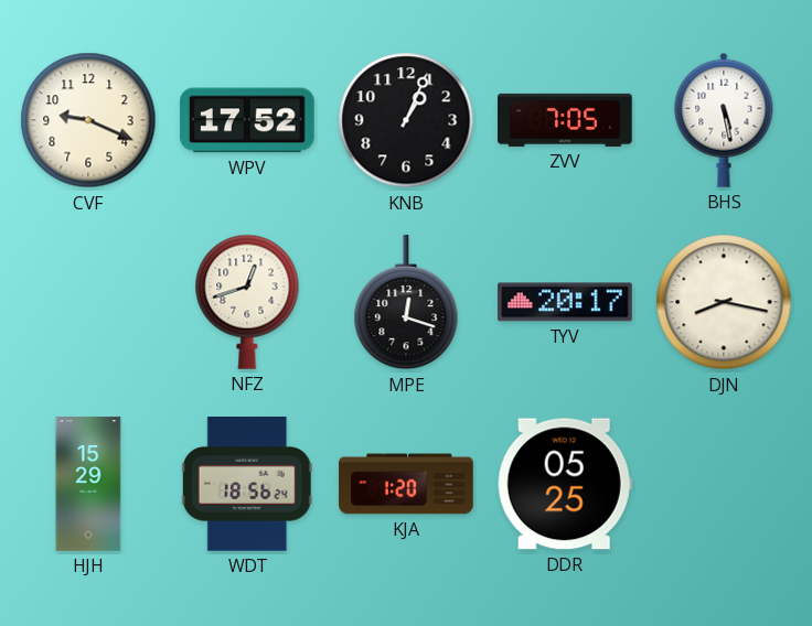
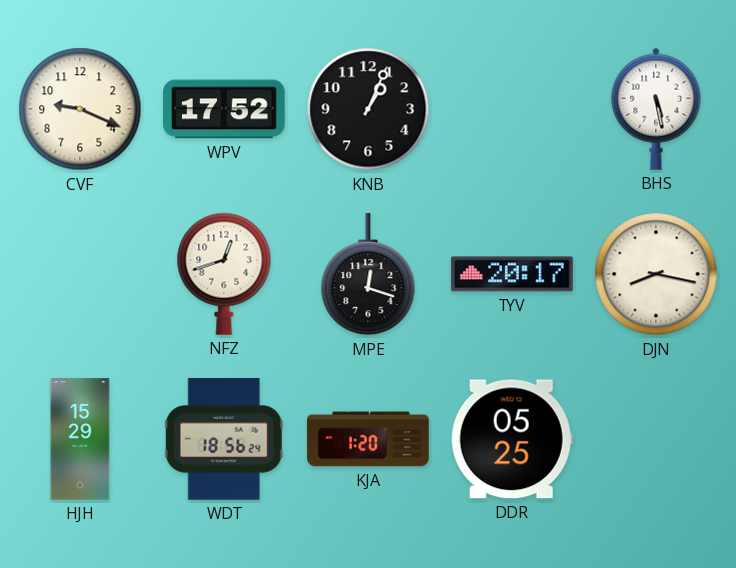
ZVV: 7:05 -> none (565, 120)
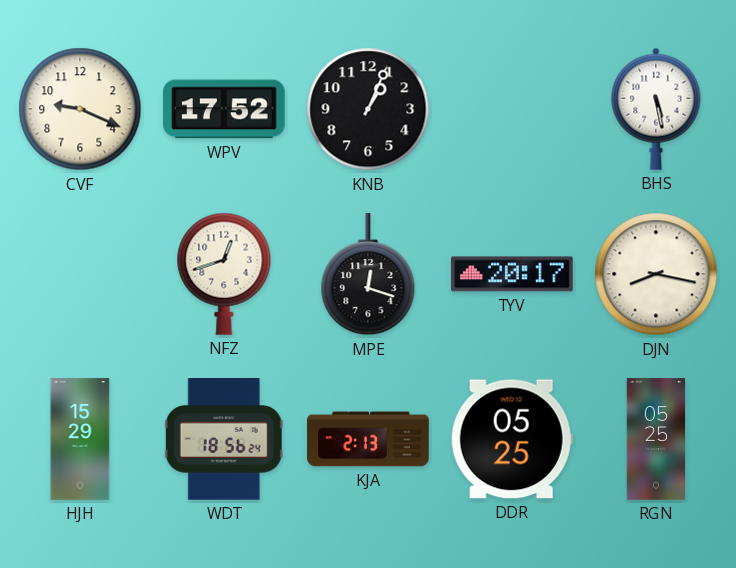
KJA: 1:20 -> 2:13 (368, 439)
RGN: none -> 05:25 (656, 439)
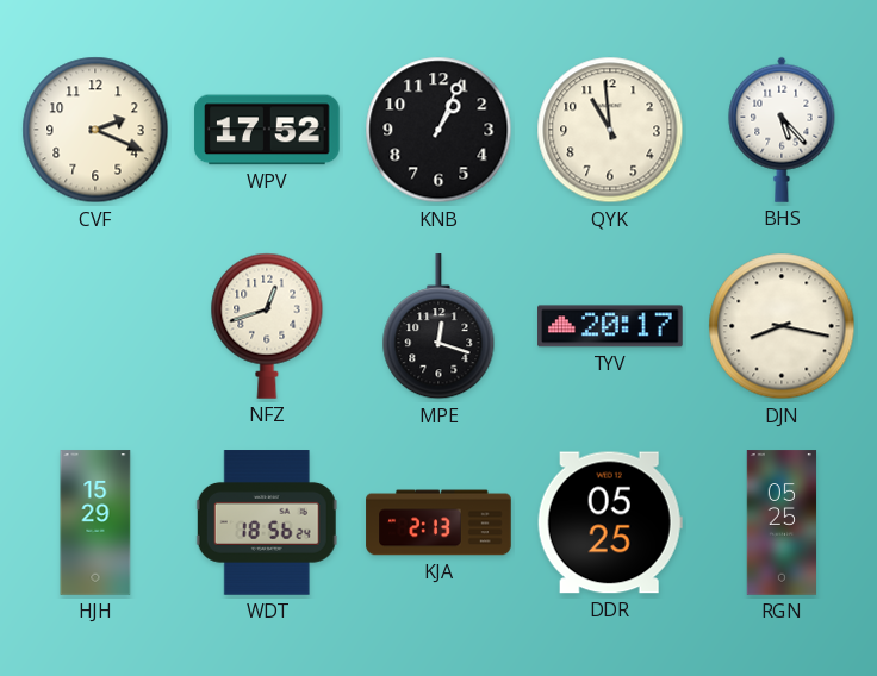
CVF: 9:19 -> 2:19 (95, 130)
QYK: none -> 10:59 (610, 130)
BHS: 5:28 -> 5:23 (782, 130)
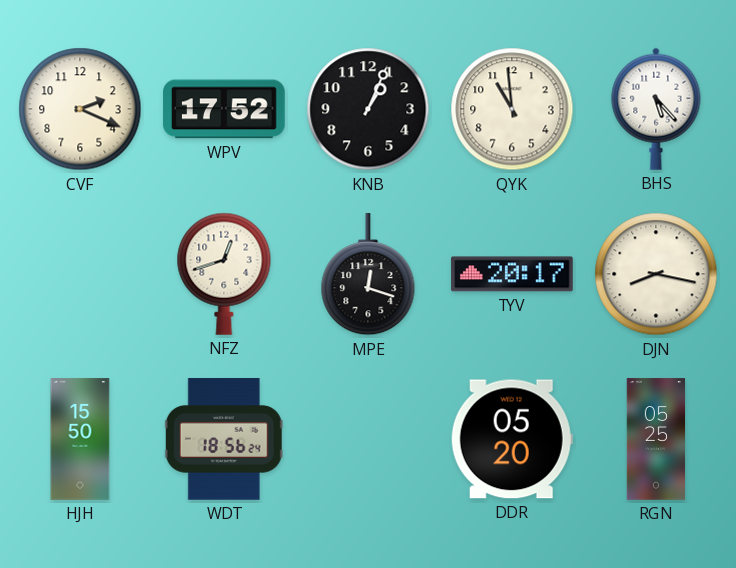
HJH: 15:29 -> 15:50 (80, 439)
KJA: 2:13 -> none (438, 522)
DDR: 05:25 -> 05:20 (512, 439)
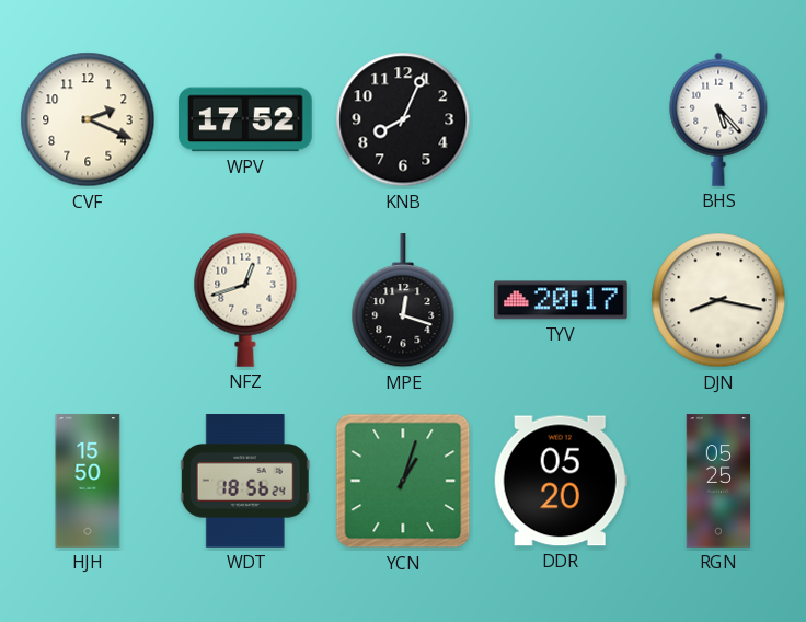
KNB: 1:04 -> 8:04 (403, 119)
QYK: 10:59 -> none (512, 109)
YCN: none -> 1:03 (403, 481)
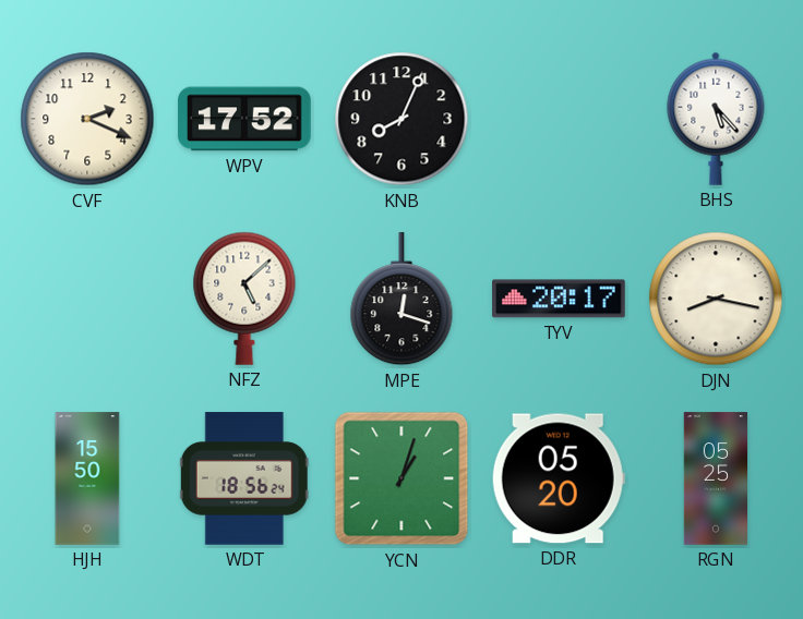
NFZ: 12:42 -> 5:08 (244, 299)
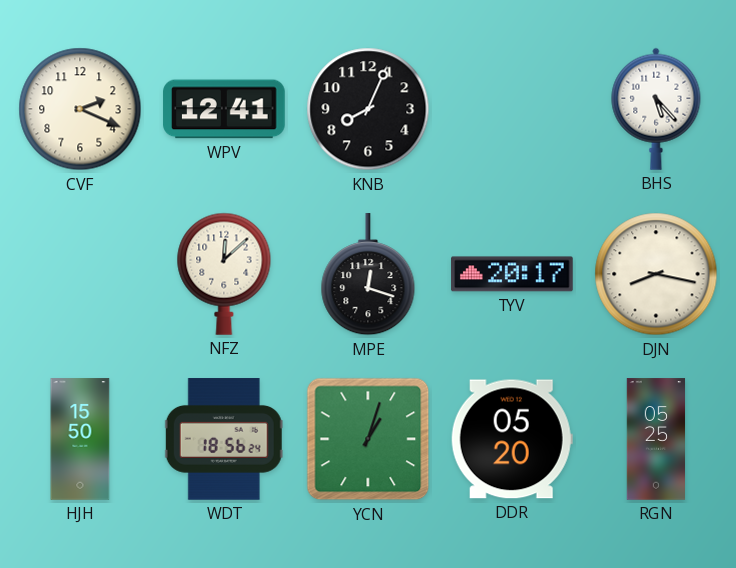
WPV: 17:52 -> 12:41 (224, 109)
NFZ: 5:08 -> 12:08 (224, 274)
